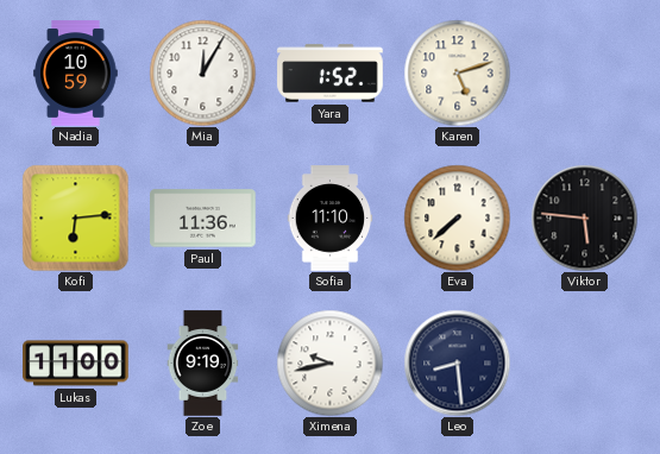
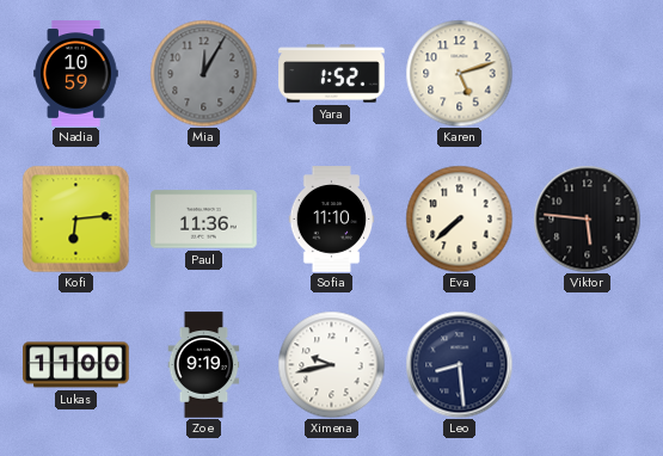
Mia dial: white -> grey (203, 73)
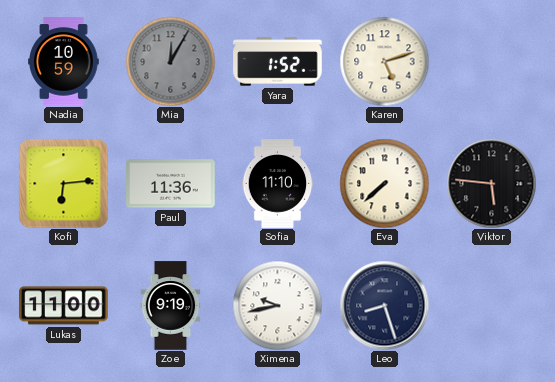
Leo: 8:29 -> 8:27 (384, 305)
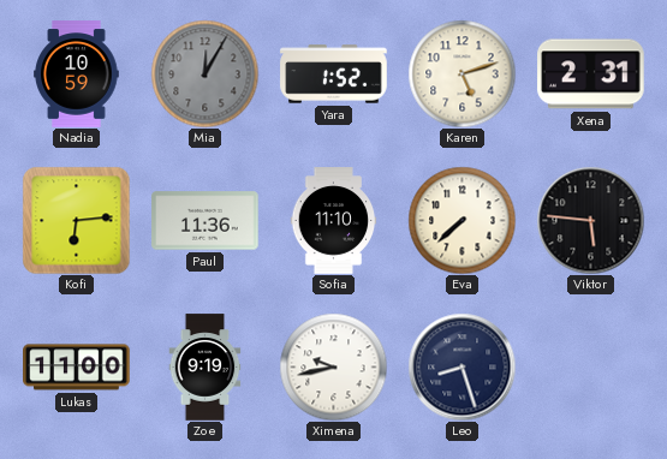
Xena: none -> 2:31 (591, 74)
